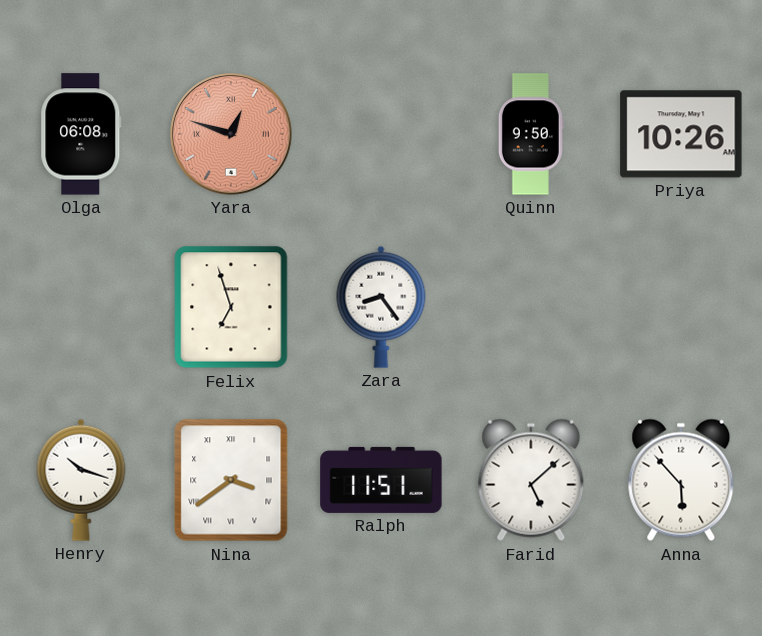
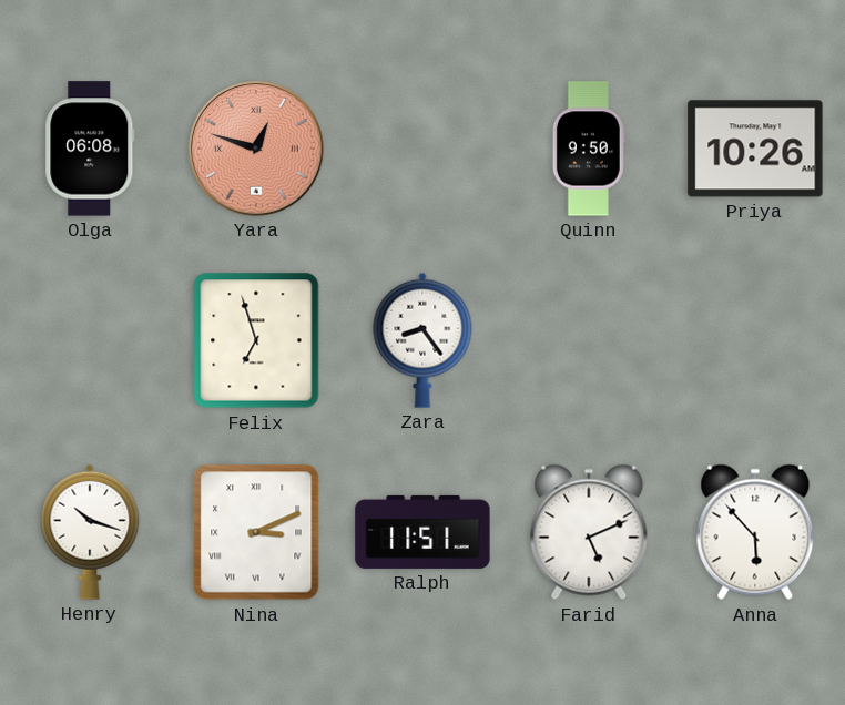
Nina: 3:39 -> 3:11 (256, 532)
Farid: 5:08 -> 5:11 (589, 532)
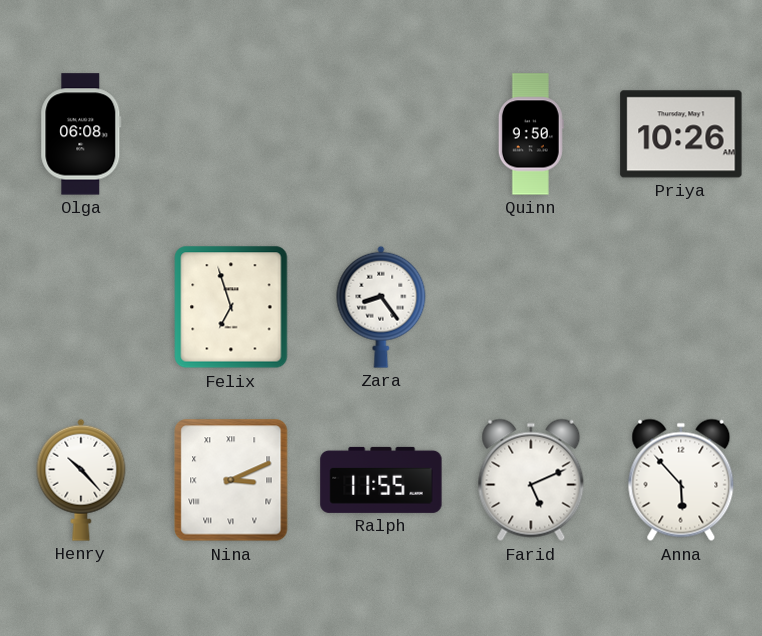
Yara: 12:48 -> none (257, 150)
Henry: 10:18 -> 10:23 (81, 480)
Ralph: 11:51 -> 11:55 (381, 480)
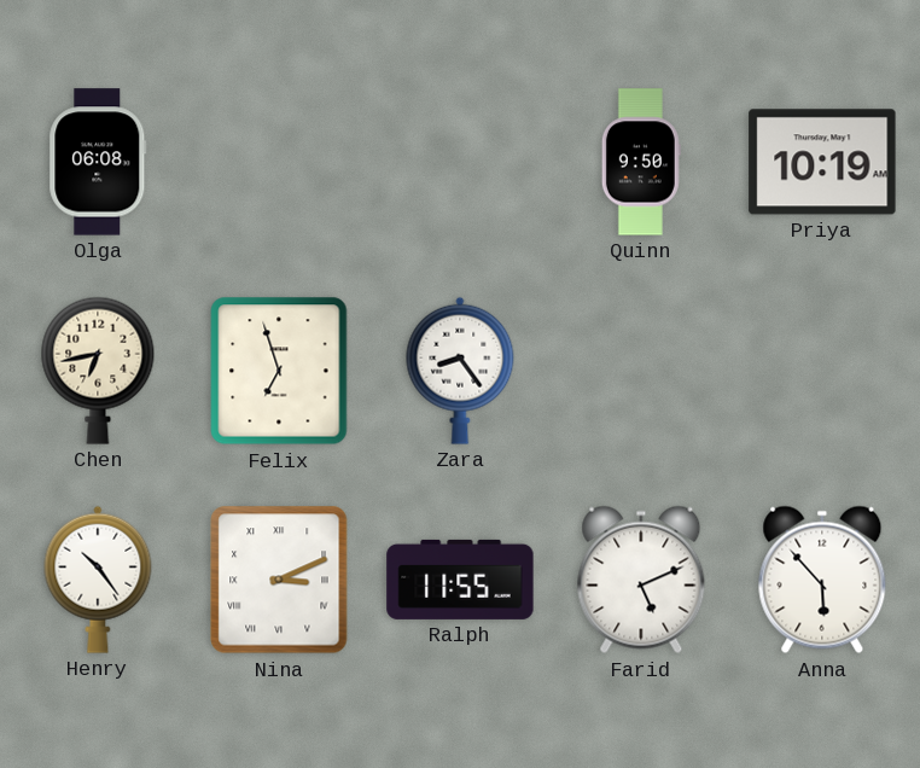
Priya: 10:26 -> 10:19 (822, 162)
Chen: none -> 6:43 (98, 371)
Henry: 10:23 -> 10:24 (98, 580)
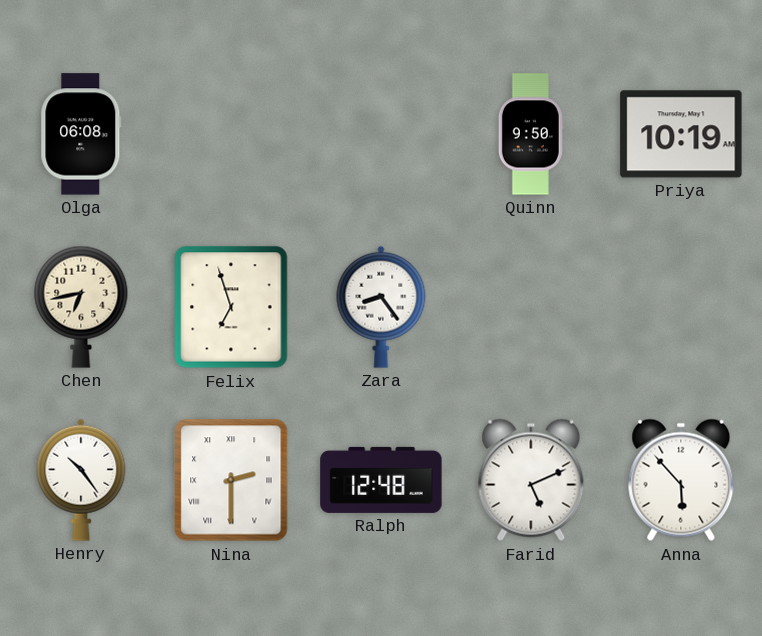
Nina: 3:11 -> 2:30 (231, 480)
Ralph: 11:55 -> 12:48 (381, 480)
